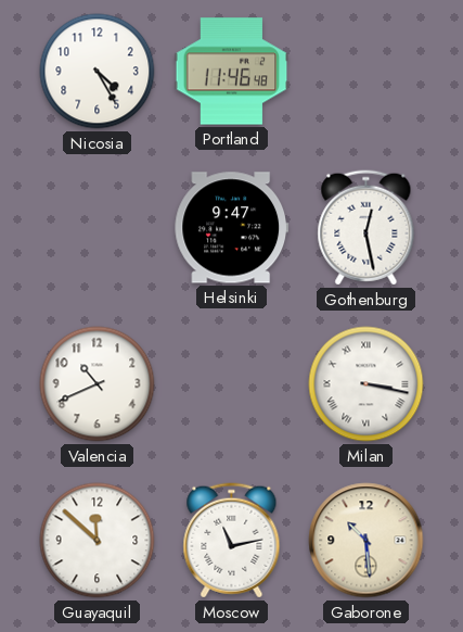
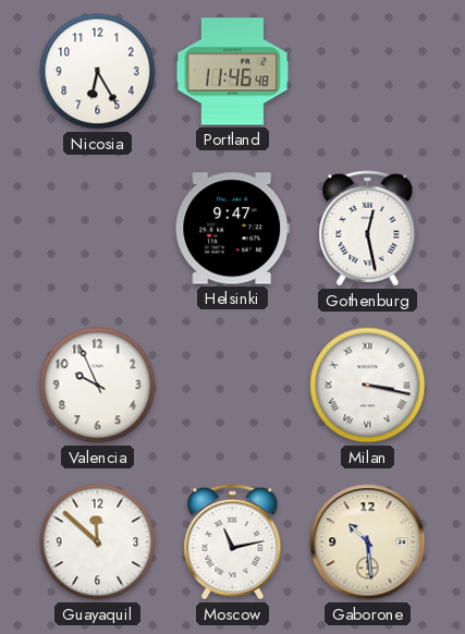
Nicosia: 4:25 -> 6:25 (98, 72)
Valencia: 10:41 -> 9:56 (98, 386)
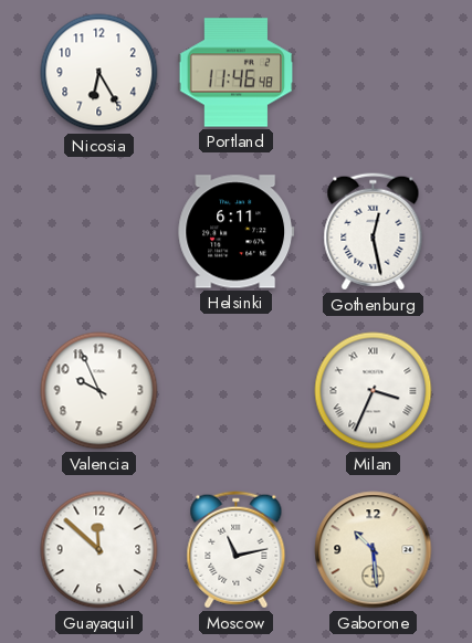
Helsinki: 9:47 -> 6:11 (237, 232)
Milan: 3:17 -> 3:34 (374, 391)
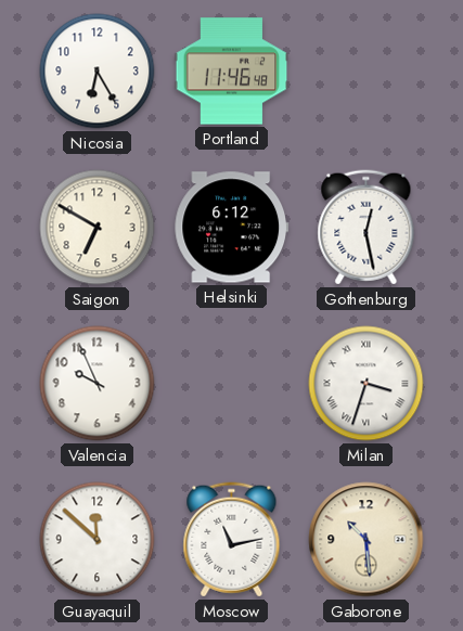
Saigon: none -> 6:50 (98, 228)
Helsinki: 6:11 -> 6:12 (232, 228)
Milan: 3:34 -> 3:33 (366, 384)
